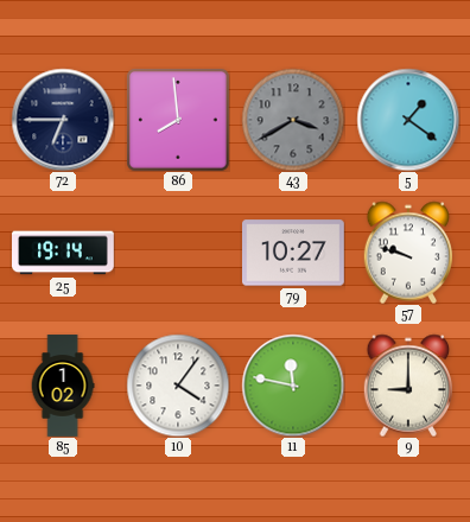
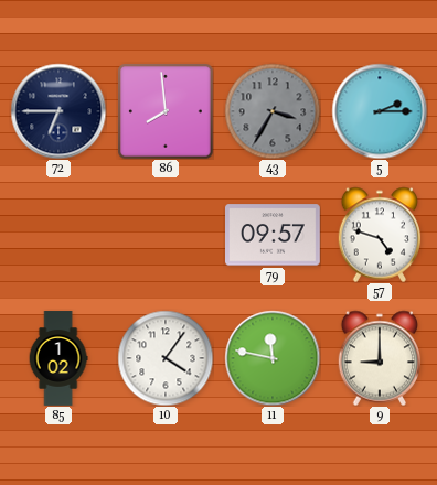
43: 3:40 -> 3:35 (273, 111)
5: 1:21 -> 2:15 (380, 111)
25: 19:14 -> none (63, 253)
79: 10:27 -> 09:57 (274, 235)
57: 9:48 -> 4:48 (379, 235)
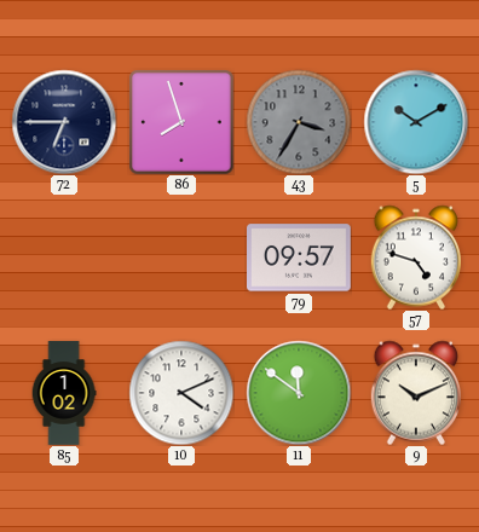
86: 7:59 -> 7:57 (181, 122)
5: 2:15 -> 10:10 (416, 122)
10: 4:06 -> 4:11 (181, 393)
11: 11:47 -> 11:51 (299, 393)
9: 9:00 -> 10:11 (415, 393)
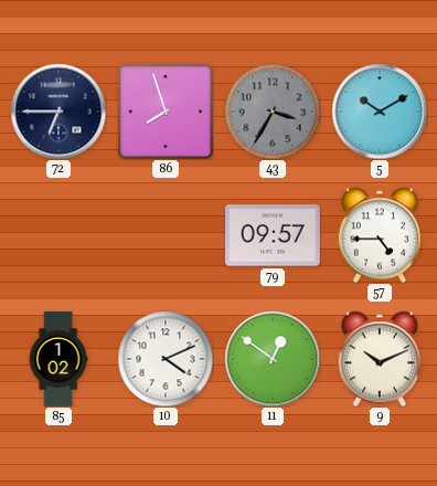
57: 4:48 -> 4:45 (379, 235)
11: 11:51 -> 12:51 (273, 359)
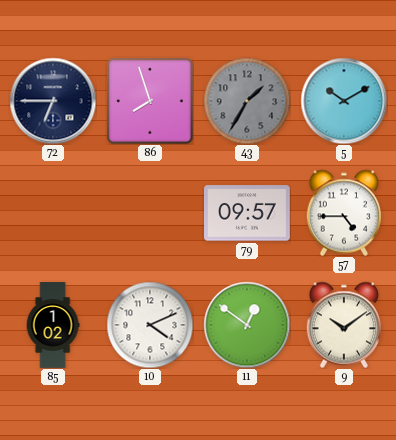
43: 3:35 -> 1:35 (247, 101)
9: 10:11 -> 10:09 (343, 325)
